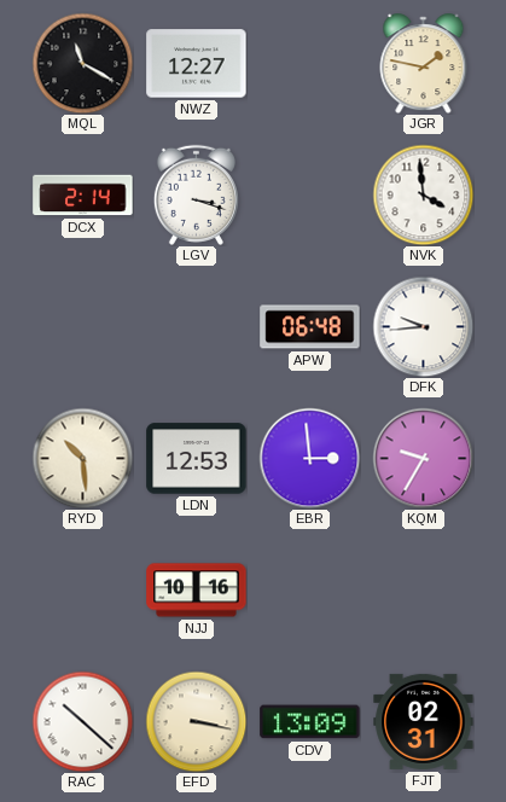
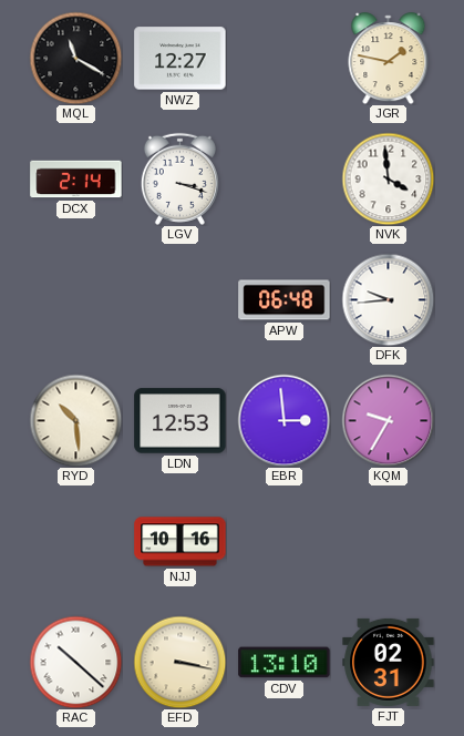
CDV: 13:09 -> 13:10 (285, 663)
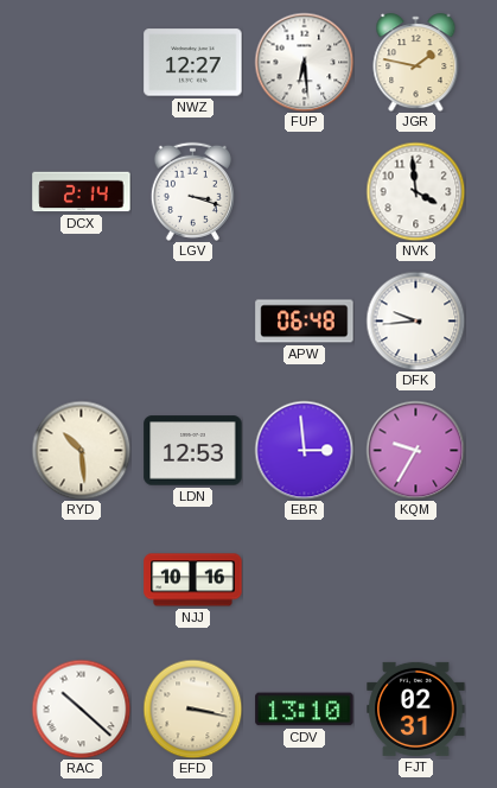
MQL: 11:20 -> none (75, 58)
FUP: none -> 6:29 (304, 62)
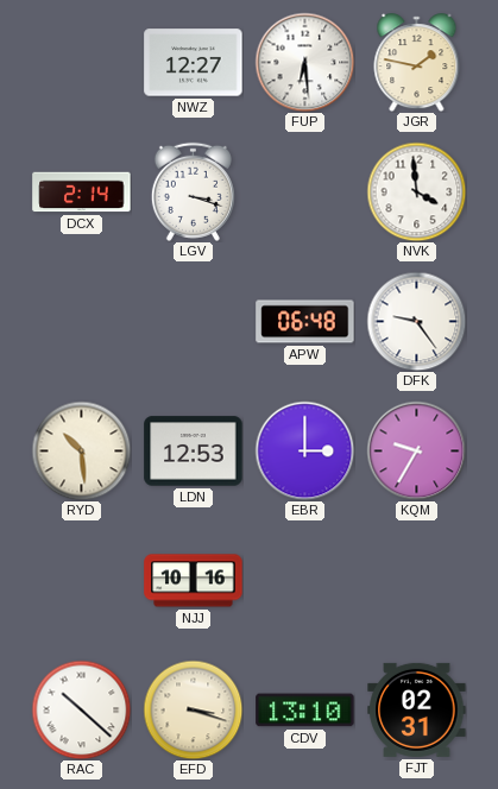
DFK: 9:44 -> 9:24 (416, 321)
EBR: 2:59 -> 3:00 (304, 450)
EFD: 3:17 -> 3:18 (193, 709)
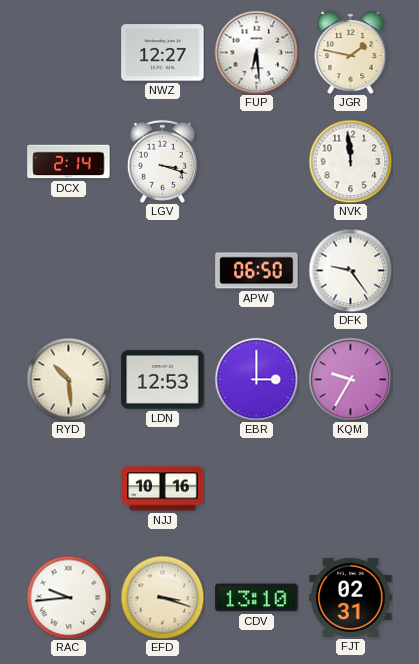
NVK: 3:59 -> 11:59 (350, 161)
APW: 06:48 -> 06:50 (257, 271)
RAC: 10:22 -> 9:44 (68, 597)
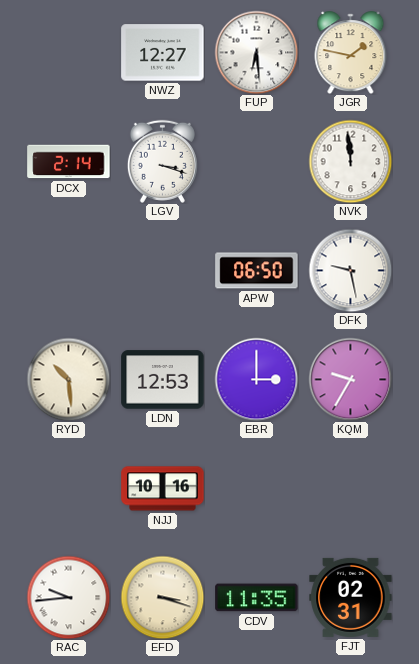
DFK: 9:24 -> 9:28 (350, 270)
CDV: 13:10 -> 11:35 (257, 598)
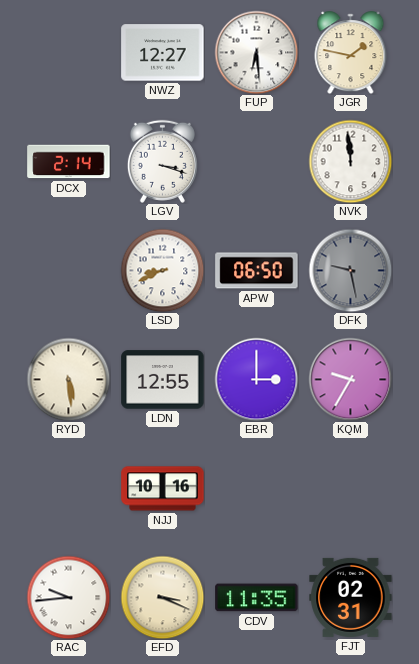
LSD: none -> 8:41 (162, 270)
DFK dial: white -> grey (350, 270)
RYD: 10:29 -> 5:29 (68, 379)
LDN: 12:53 -> 12:55 (163, 380)
EFD: 3:18 -> 3:19 (162, 597)
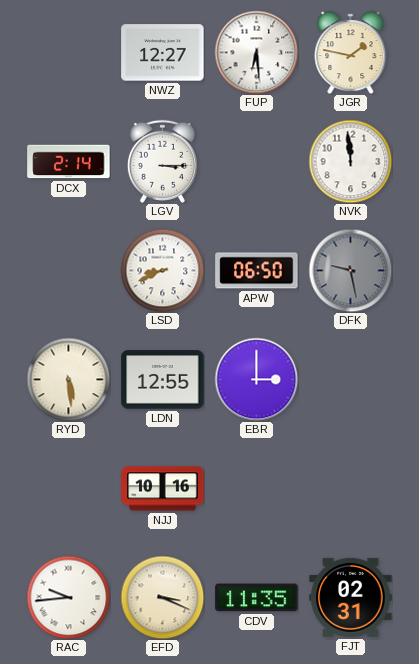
LGV: 3:18 -> 3:15 (162, 161)
KQM: 9:35 -> none (350, 379)
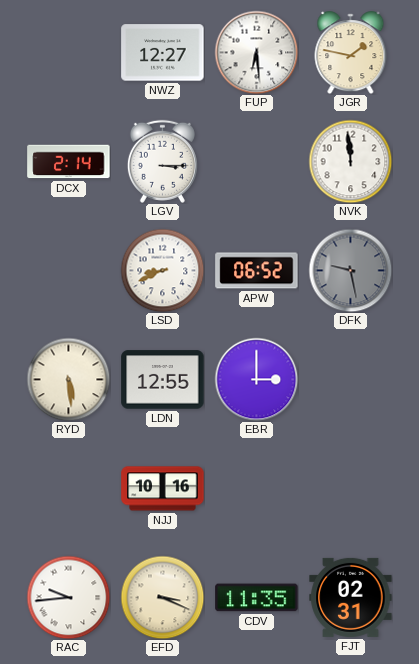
APW: 06:50 -> 06:52 (257, 271)
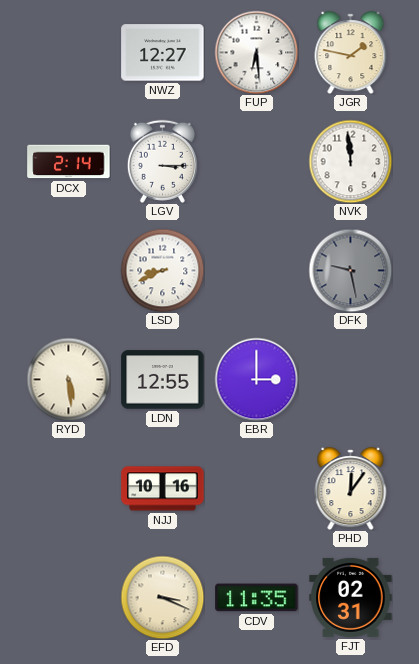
APW: 06:52 -> none (257, 271)
PHD: none -> 12:06 (351, 489)
RAC: 9:44 -> none (68, 597)
